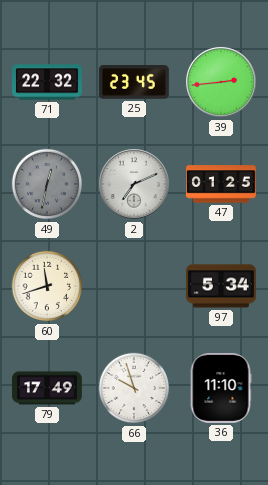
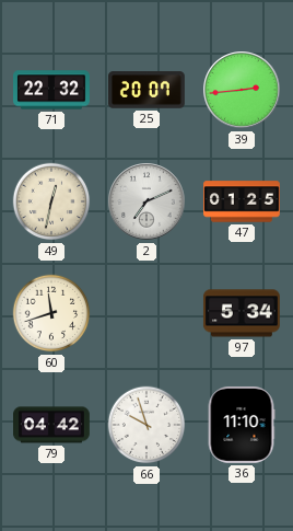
25: 23:45 -> 20:07 (146, 90)
49 dial: grey -> cream (51, 201)
79: 17:49 -> 04:42 (52, 425)
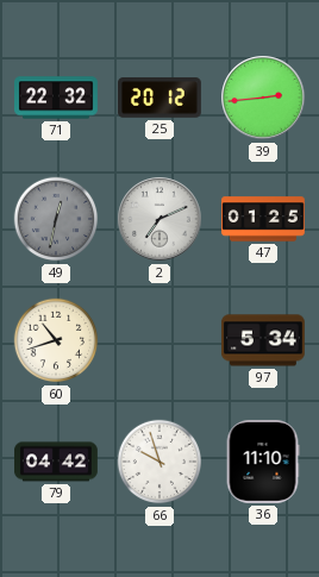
25: 20:07 -> 20:12 (159, 98)
49 dial: cream -> grey (56, 219)
60: 11:42 -> 10:42 (56, 340)
